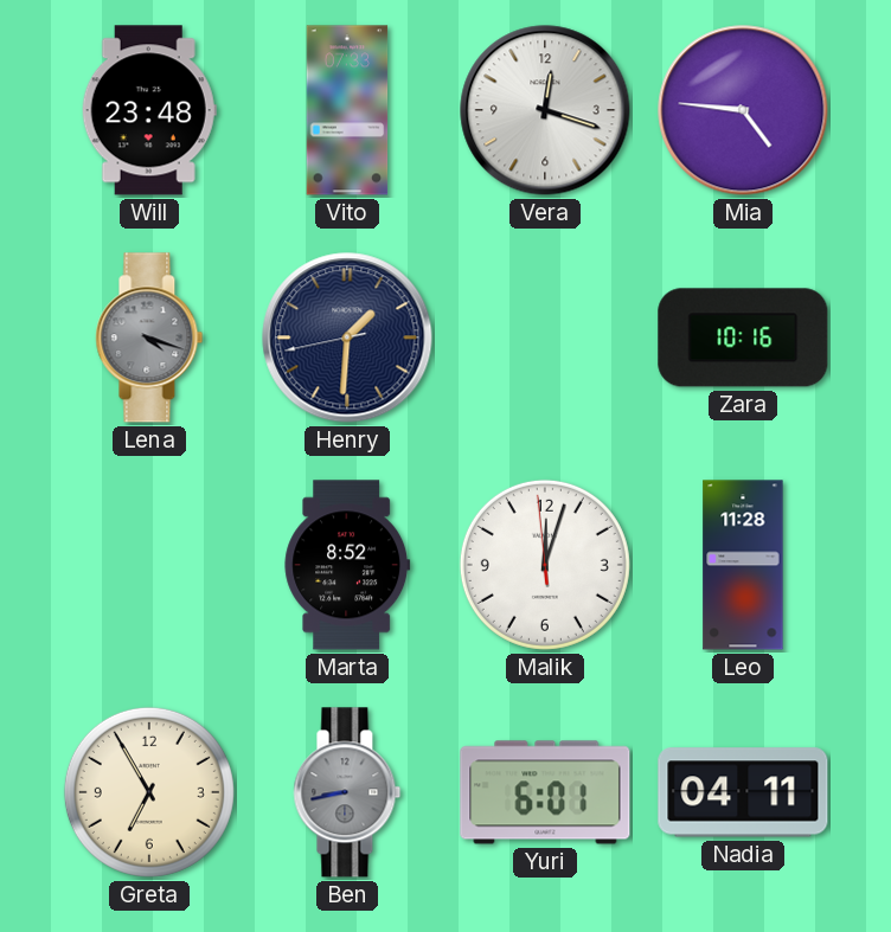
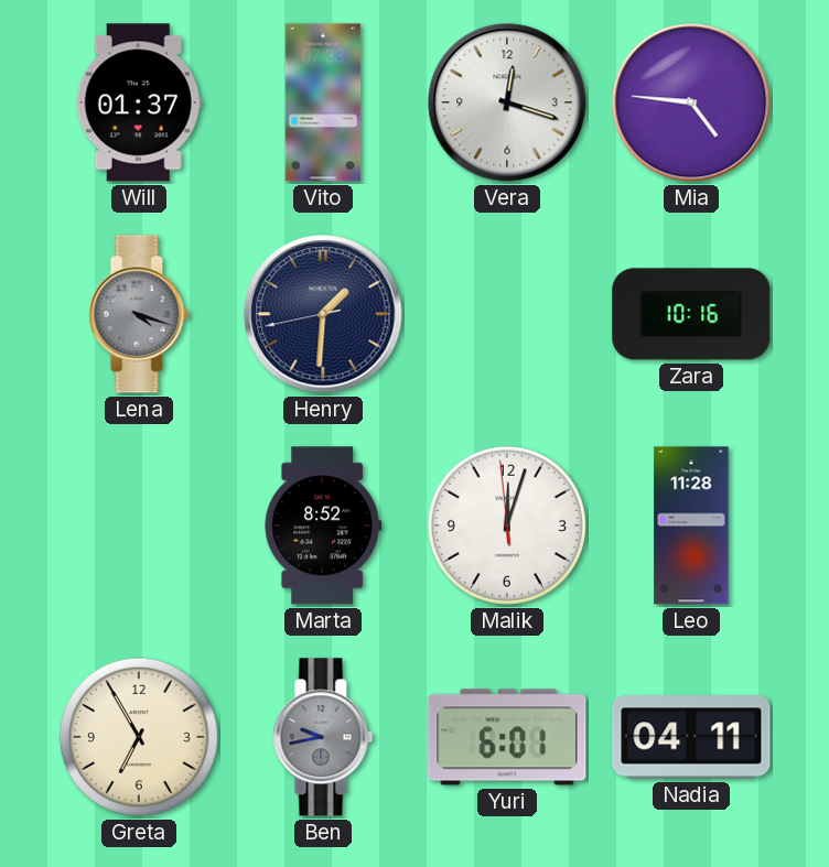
Will: 23:48 -> 01:37 (139, 102)
Ben: 8:43 -> 9:43 (323, 737)
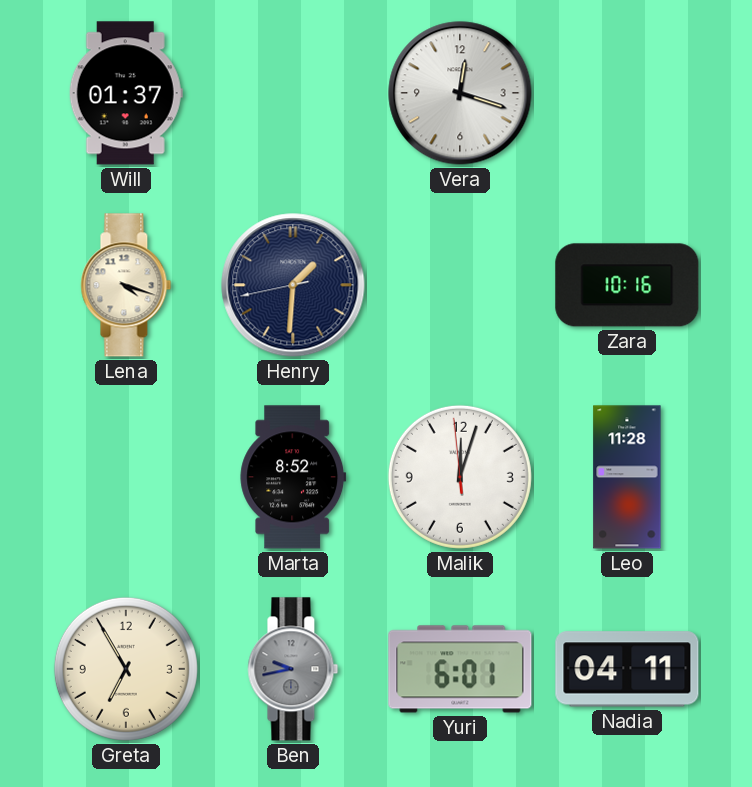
Vito: 07:33 -> none (323, 102)
Mia: 4:46 -> none (691, 102)
Lena dial: grey -> cream (126, 285)
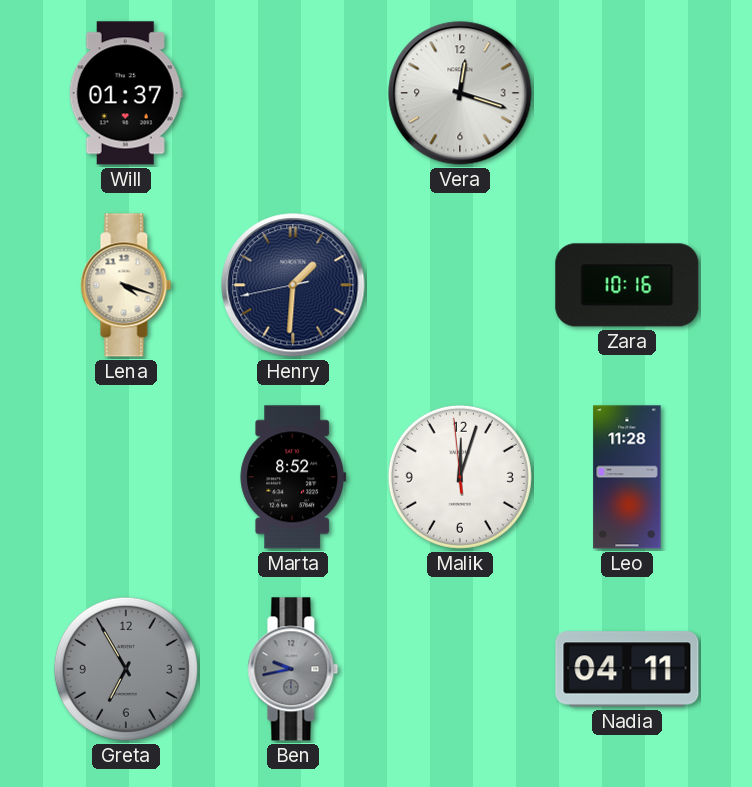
Greta dial: cream -> grey (126, 669)
Yuri: 6:01 -> none (460, 669)
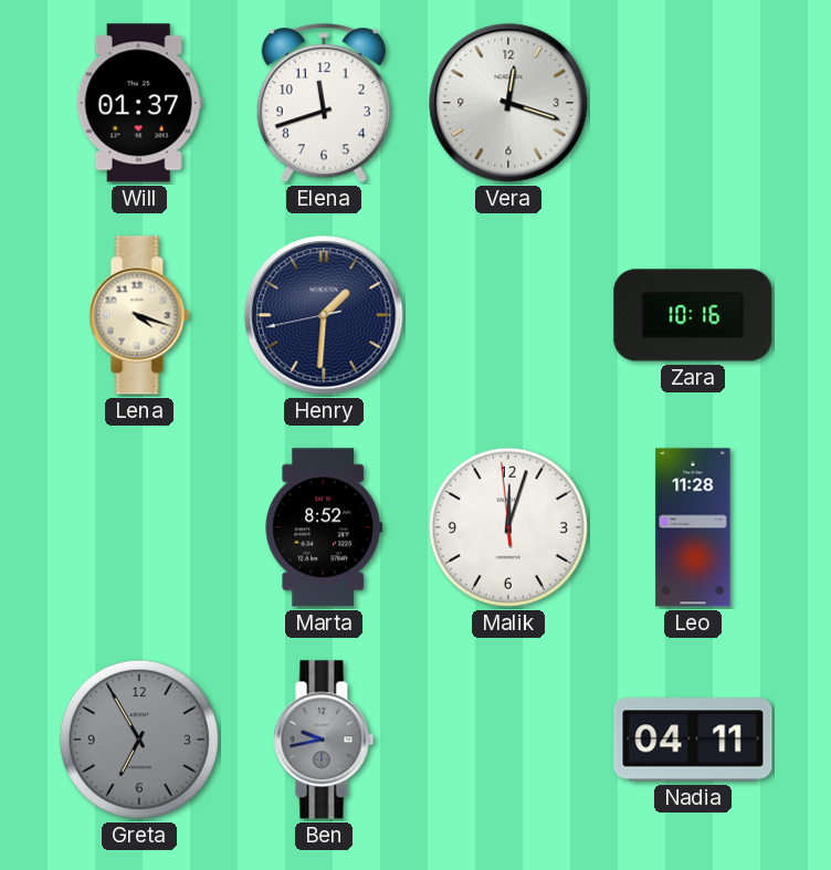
Elena: none -> 11:42 (324, 104)
